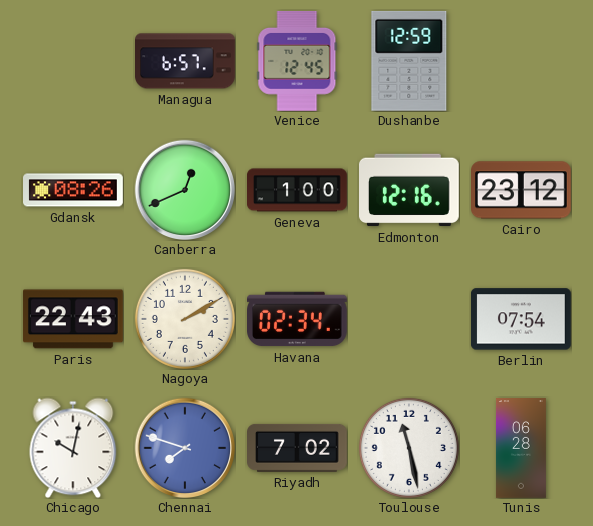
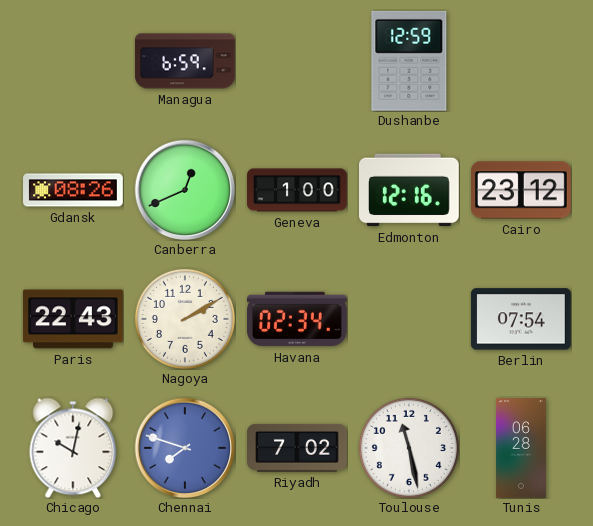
Managua: 6:57 -> 6:59 (186, 61)
Venice: 12:45 -> none (297, 61)
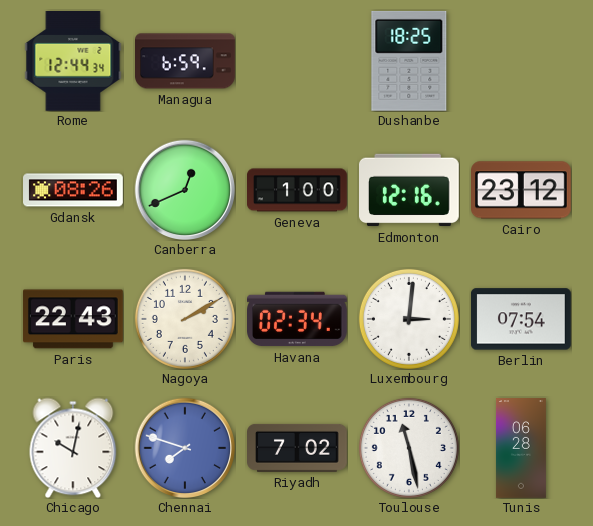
Rome: none -> 12:44 (73, 62)
Dushanbe: 12:59 -> 18:25 (409, 61)
Luxembourg: none -> 3:01 (409, 319)
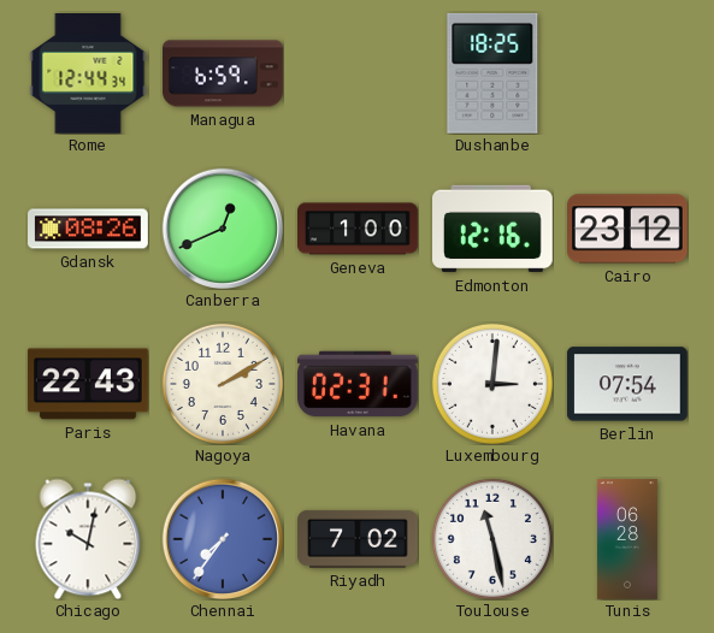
Havana: 02:34 -> 02:31 (359, 384)
Chennai: 7:48 -> 7:36 (222, 538)
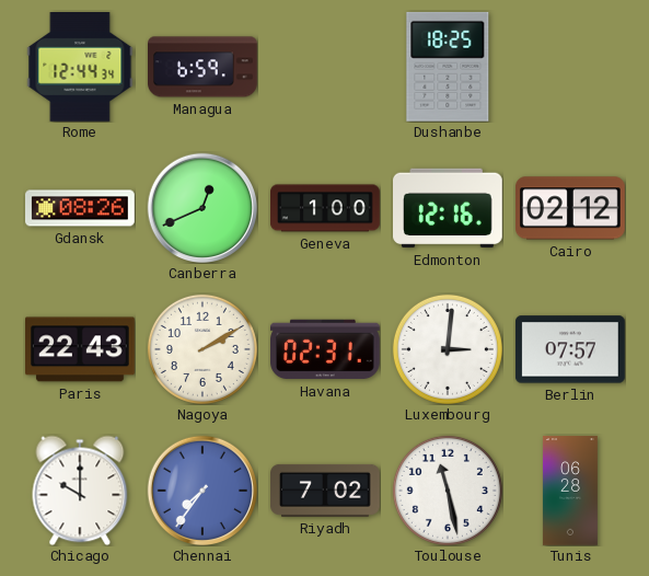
Cairo: 23:12 -> 02:12 (571, 208)
Berlin: 07:54 -> 07:57 (570, 349)
Chicago: 10:02 -> 10:00 (80, 491)
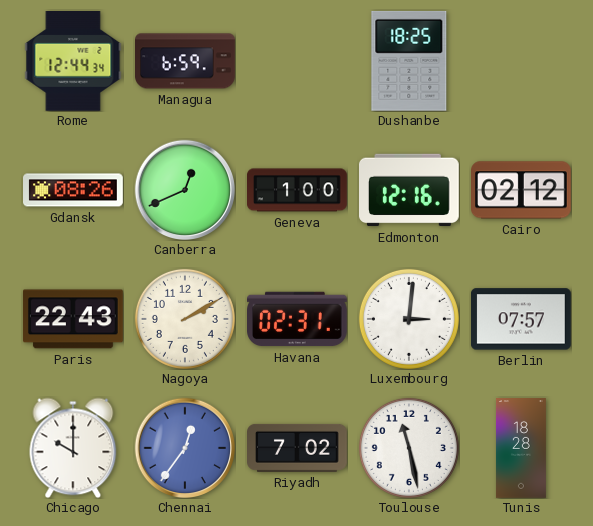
Chennai: 7:36 -> 12:36 (184, 447)
Tunis: 06:28 -> 18:28 (521, 448)
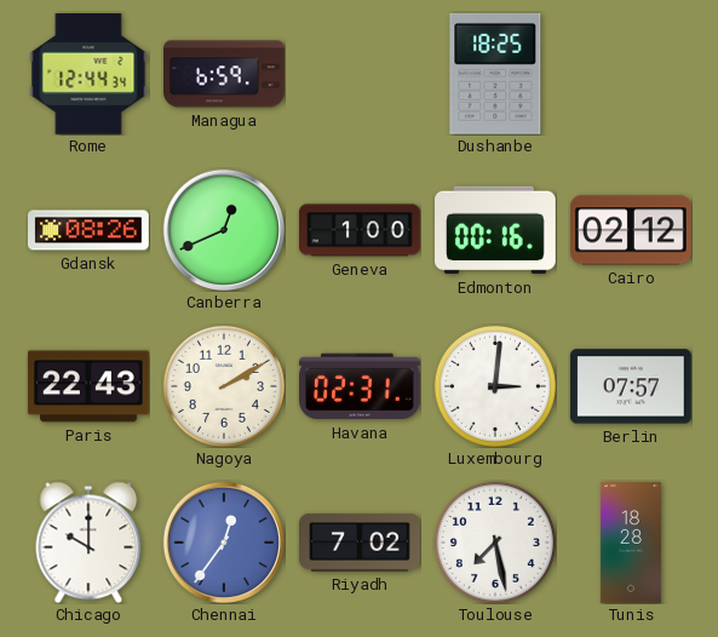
Edmonton: 12:16 -> 00:16 (496, 230)
Toulouse: 11:28 -> 7:28 (495, 543)
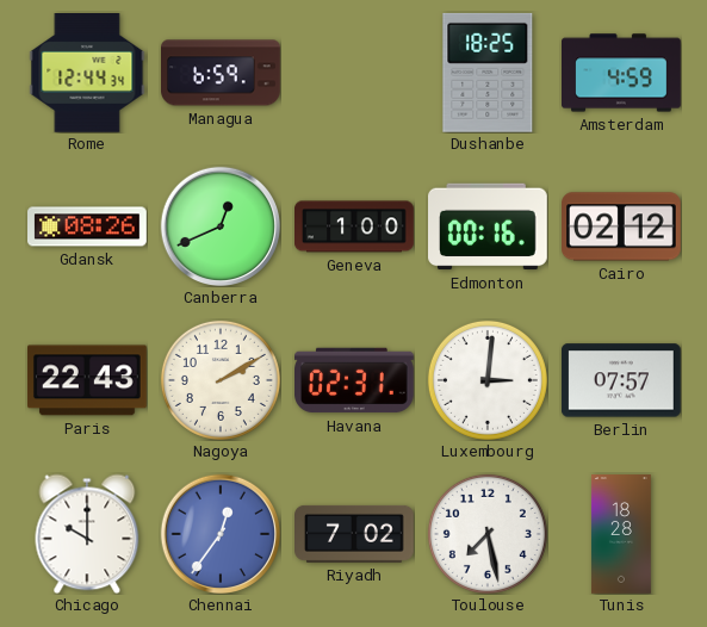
Amsterdam: none -> 4:59 (622, 73)
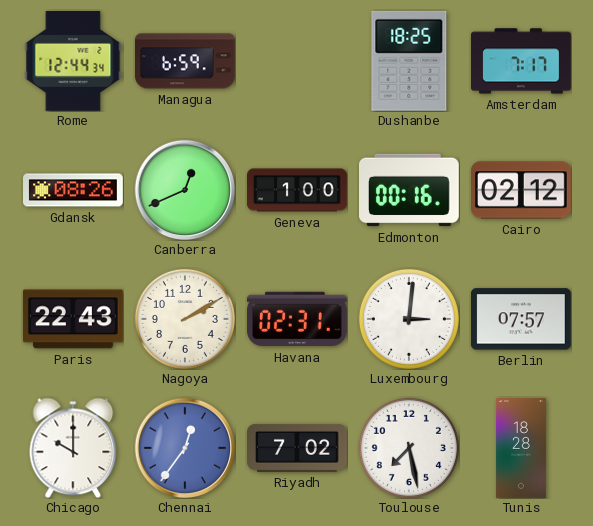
Amsterdam: 4:59 -> 7:17 (522, 61)
